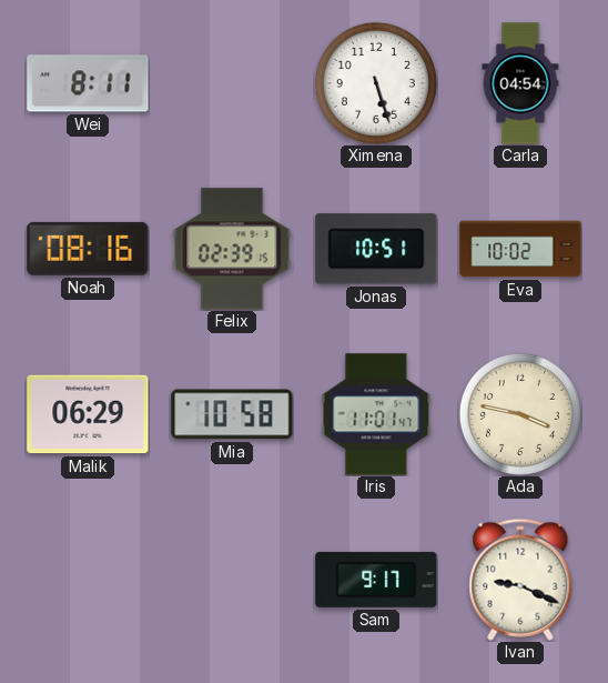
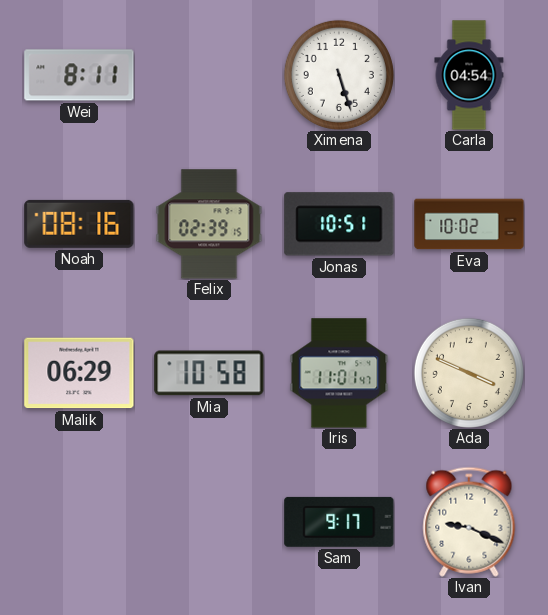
Ada: 3:47 -> 3:49 (469, 373)
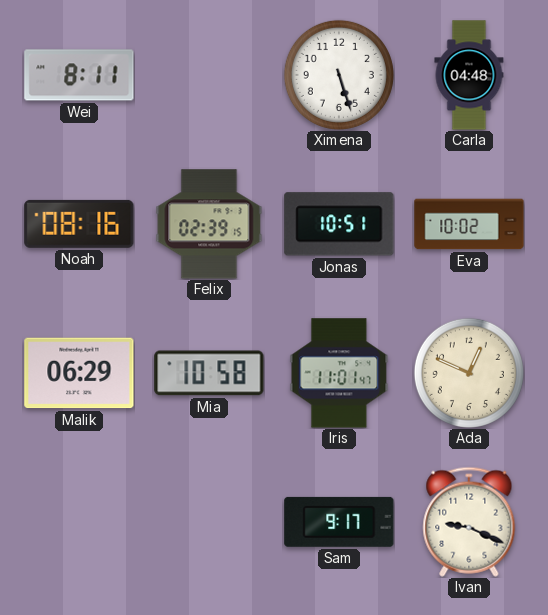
Carla: 04:54 -> 04:48 (469, 75)
Ada: 3:49 -> 12:49 (469, 373)
